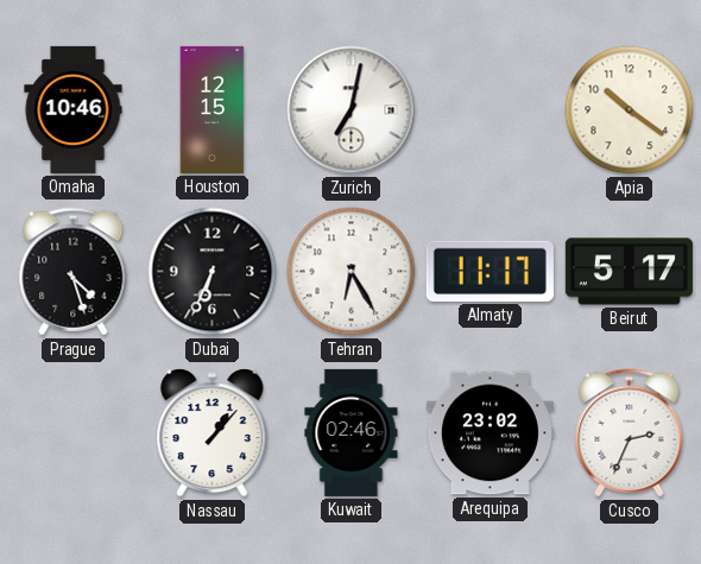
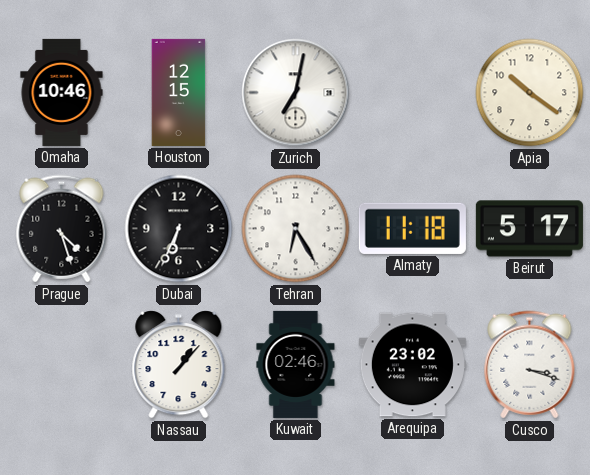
Almaty: 11:17 -> 11:18 (412, 228)
Cusco: 2:34 -> 3:18 (530, 365)
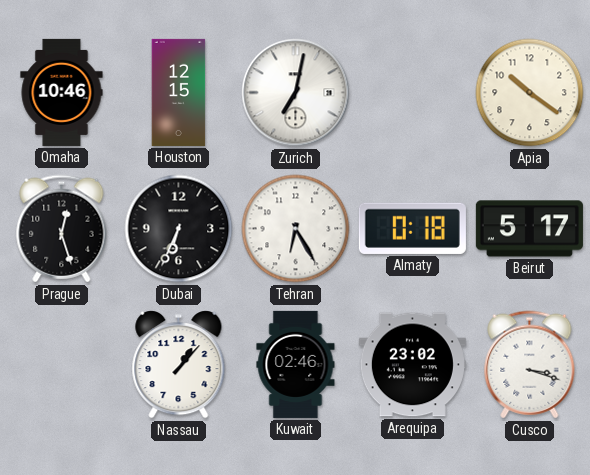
Prague: 4:27 -> 12:27 (62, 229)
Almaty: 11:18 -> 0:18 (412, 228)
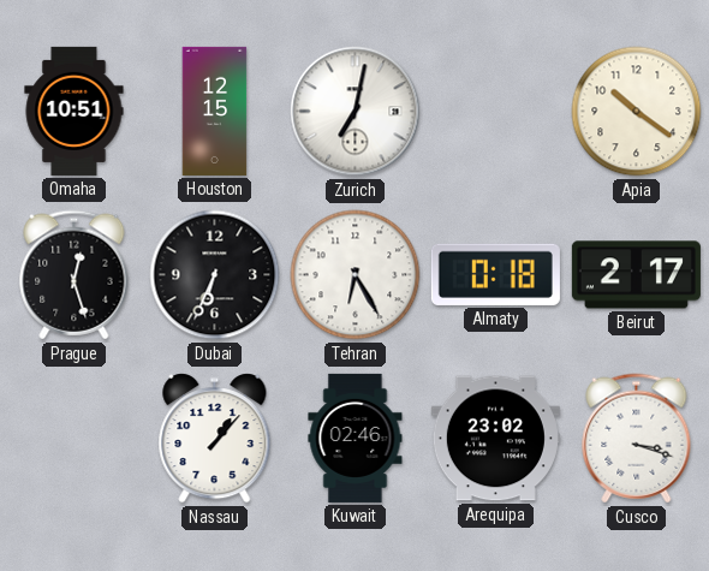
Omaha: 10:46 -> 10:51 (75, 111)
Beirut: 5:17 -> 2:17 (636, 275)
